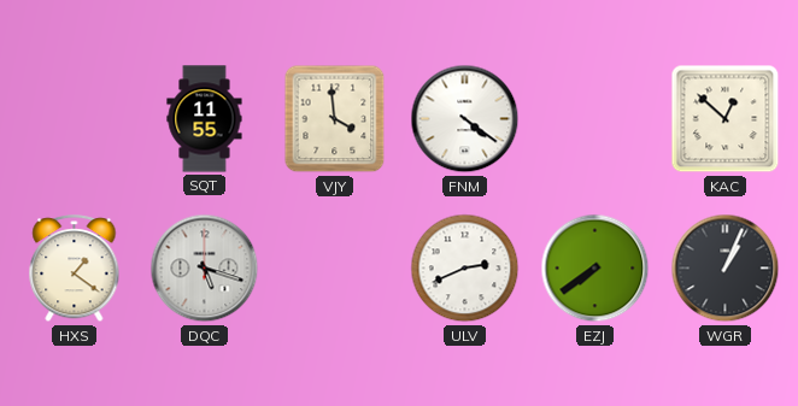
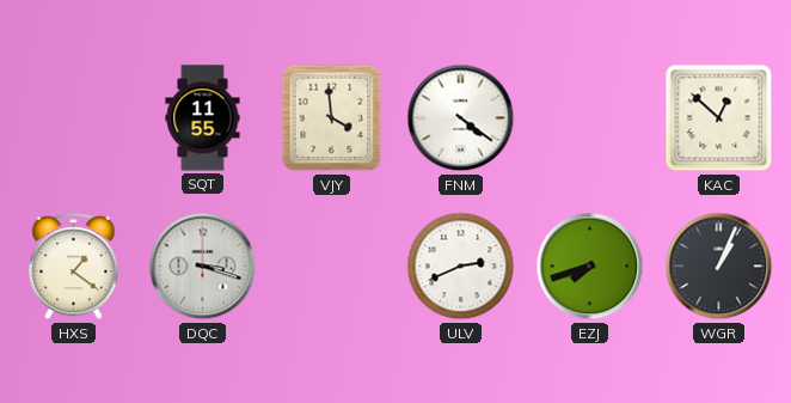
DQC: 5:18 -> 3:18 (203, 267)
EZJ: 7:39 -> 7:42 (590, 267)
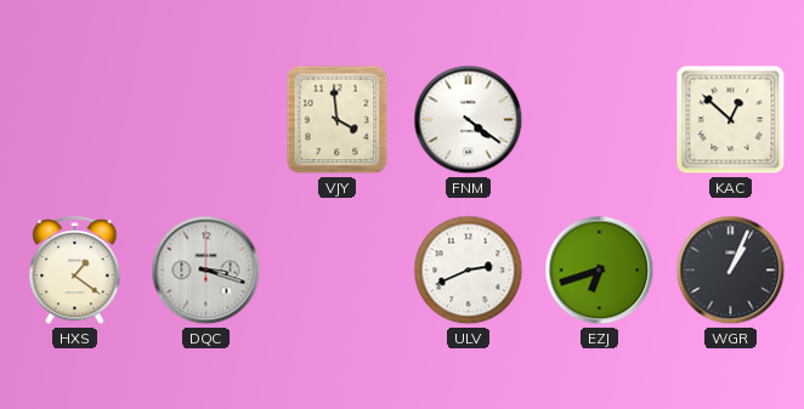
SQT: 11:55 -> none (203, 118)
EZJ: 7:42 -> 6:42 (600, 271)
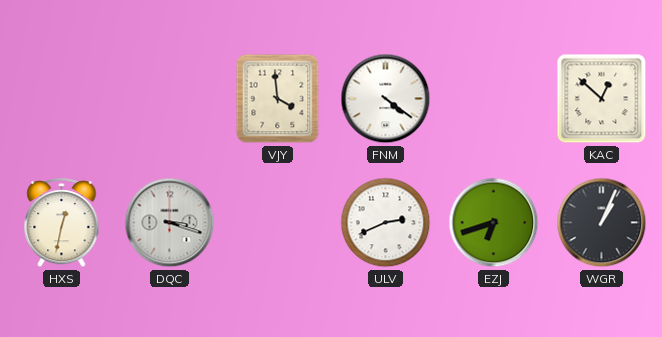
HXS: 1:21 -> 12:32 (62, 223)
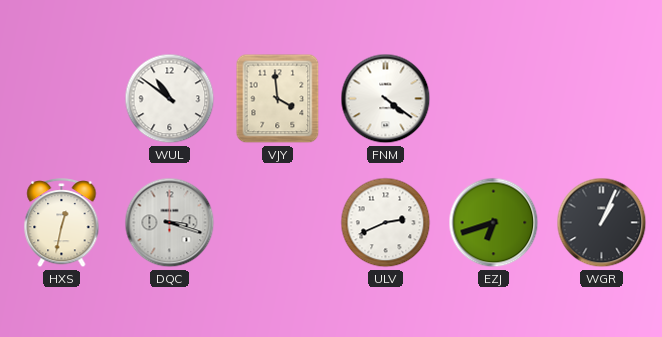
WUL: none -> 10:51 (170, 99)
KAC: 12:52 -> none (602, 99)
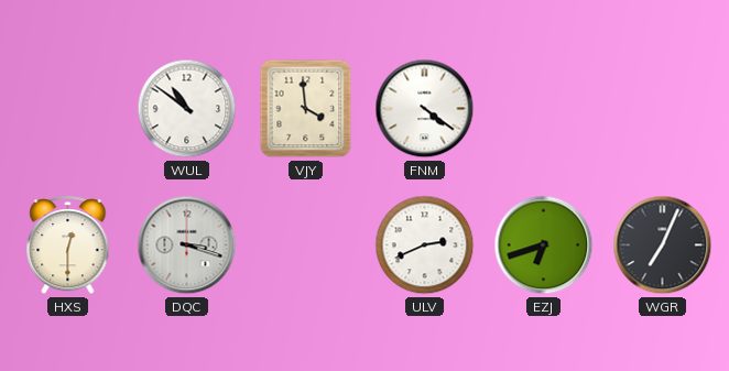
HXS: 12:32 -> 12:30 (68, 245)
WGR: 1:04 -> 7:04 (663, 245)
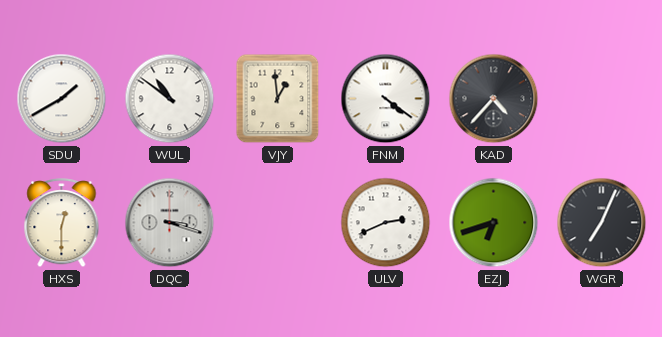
SDU: none -> 1:40 (62, 99)
VJY: 3:59 -> 12:59 (278, 99)
KAD: none -> 4:37 (494, 99)
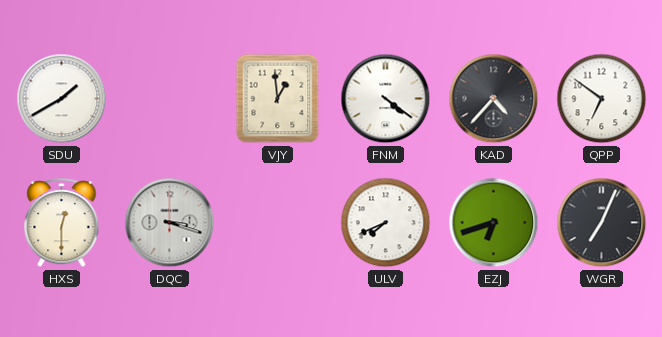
WUL: 10:51 -> none (170, 99)
QPP: none -> 6:51 (602, 99)
ULV: 2:41 -> 7:41 (386, 223)
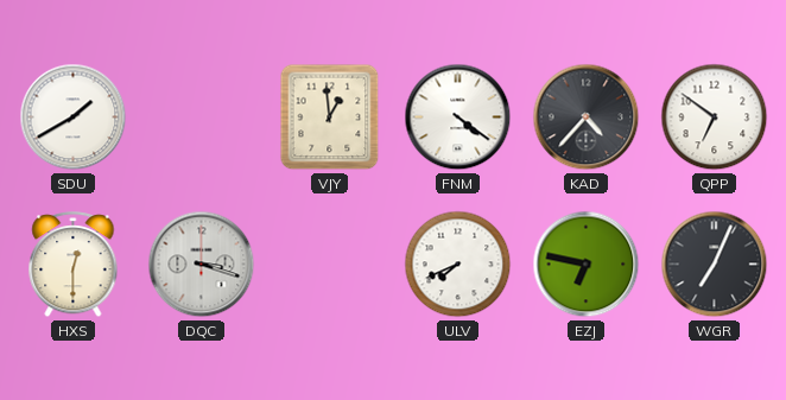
EZJ: 6:42 -> 6:47 (587, 265)
